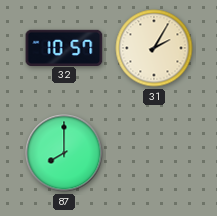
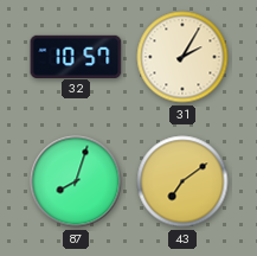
87: 8:00 -> 8:03 (76, 181)
43: none -> 7:09 (182, 181)
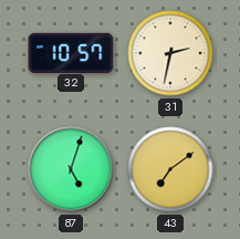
31: 2:05 -> 2:32 (170, 53)
87: 8:03 -> 5:03 (71, 169)
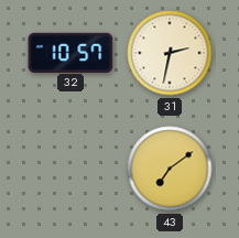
87: 5:03 -> none (71, 169)
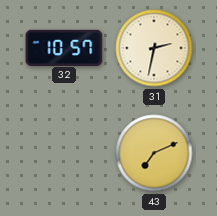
43: 7:09 -> 7:11 (154, 153)
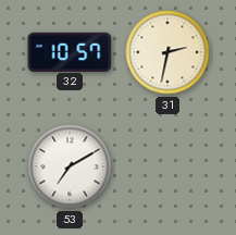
53: none -> 7:10 (70, 166)
43: 7:11 -> none (154, 153)
